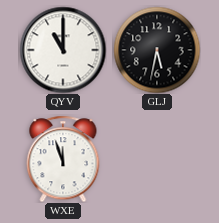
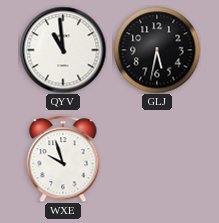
QYV: 11:00 -> 10:59 (63, 50)
WXE: 11:57 -> 9:57 (63, 159)
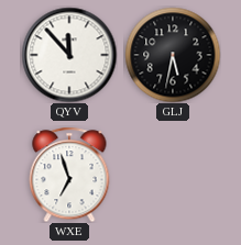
QYV: 10:59 -> 11:53 (69, 55)
WXE: 9:57 -> 6:57 (69, 175)
